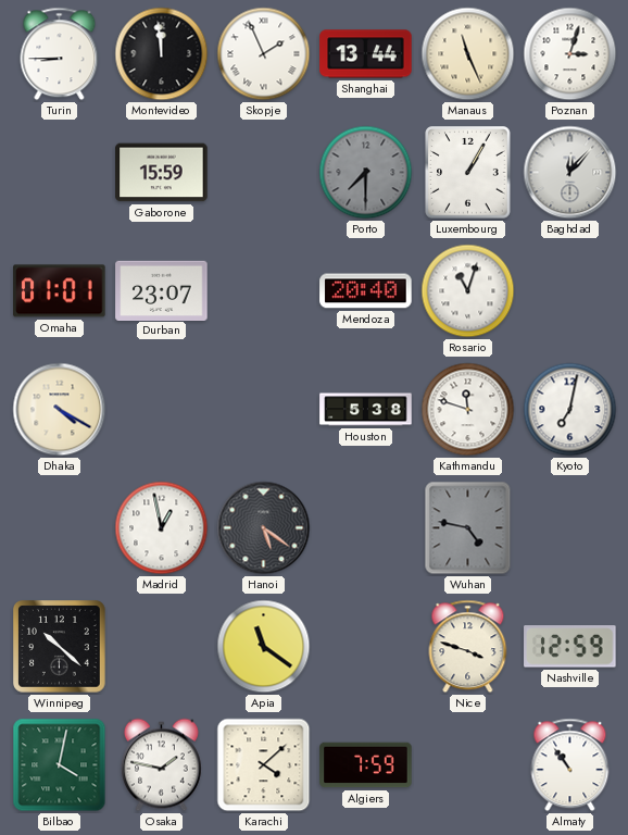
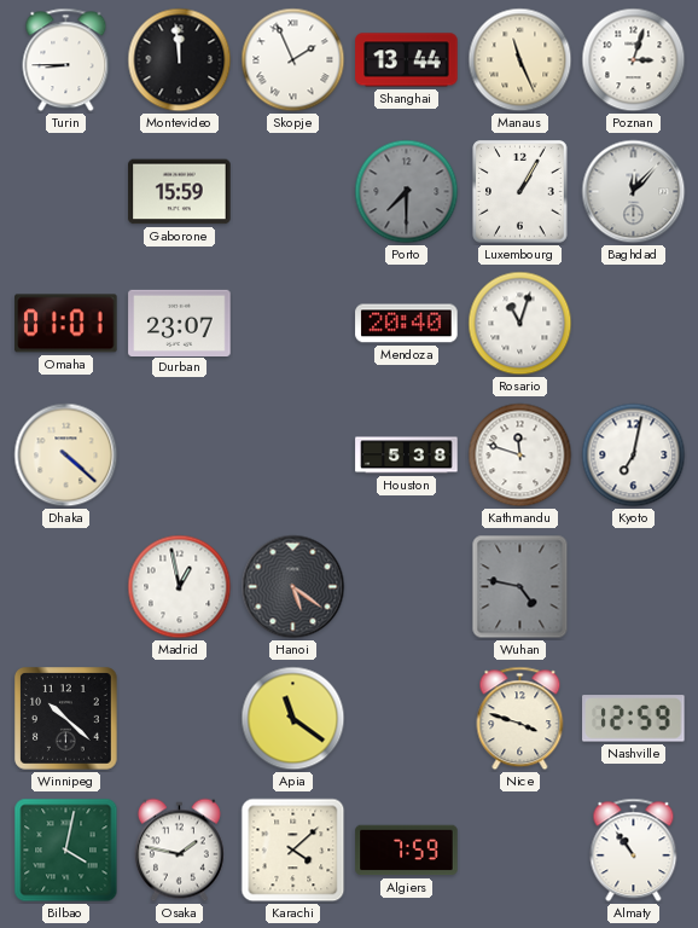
Dhaka: 4:20 -> 4:22 (66, 456)
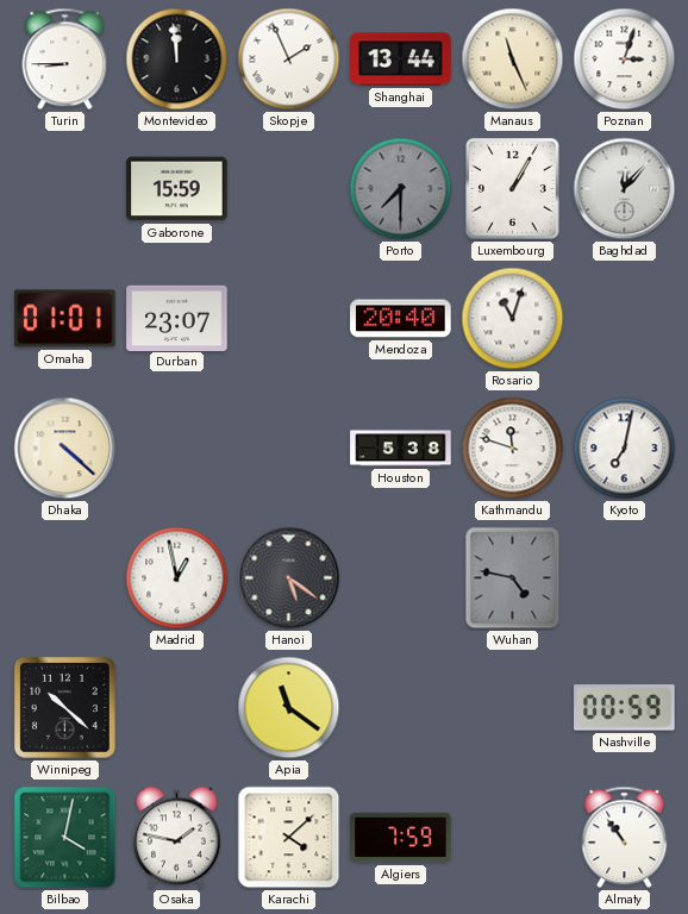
Nice: 3:48 -> none (520, 719)
Nashville: 12:59 -> 00:59 (625, 708)
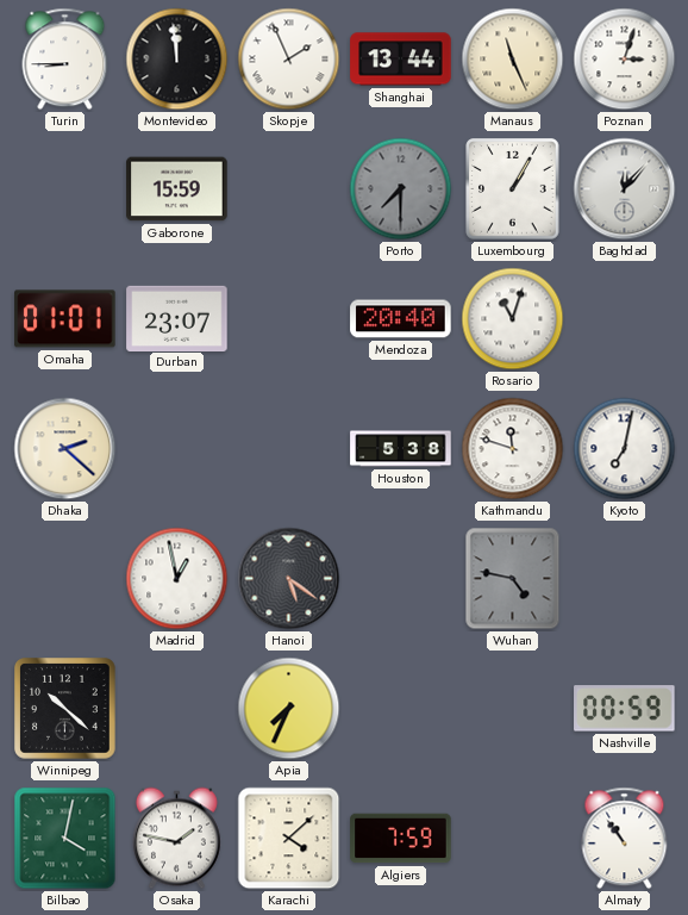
Dhaka: 4:22 -> 2:22 (65, 449)
Apia: 11:21 -> 7:34 (289, 709)
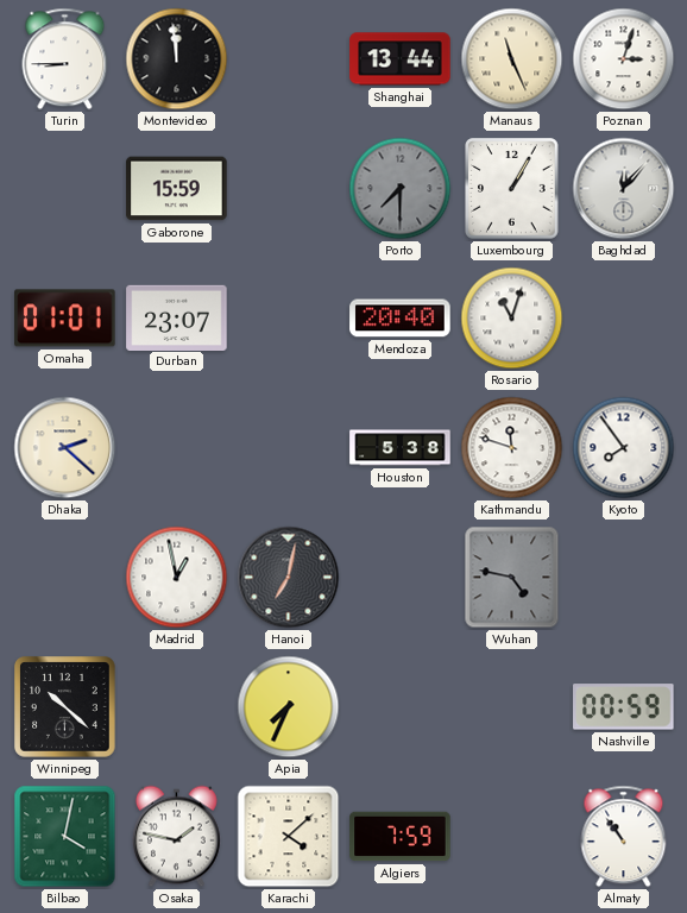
Skopje: 1:56 -> none (289, 60)
Kyoto: 7:02 -> 7:54 (624, 448)
Hanoi: 5:21 -> 7:02 (289, 578)
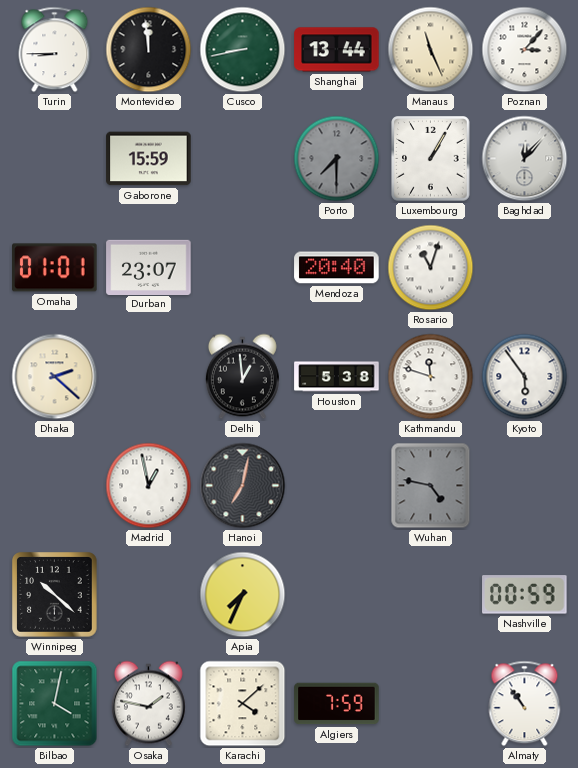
Cusco: none -> 8:43 (243, 50)
Poznan: 3:03 -> 3:07 (525, 50)
Delhi: none -> 12:59 (242, 377)
Kyoto: 7:54 -> 5:54 (525, 377)
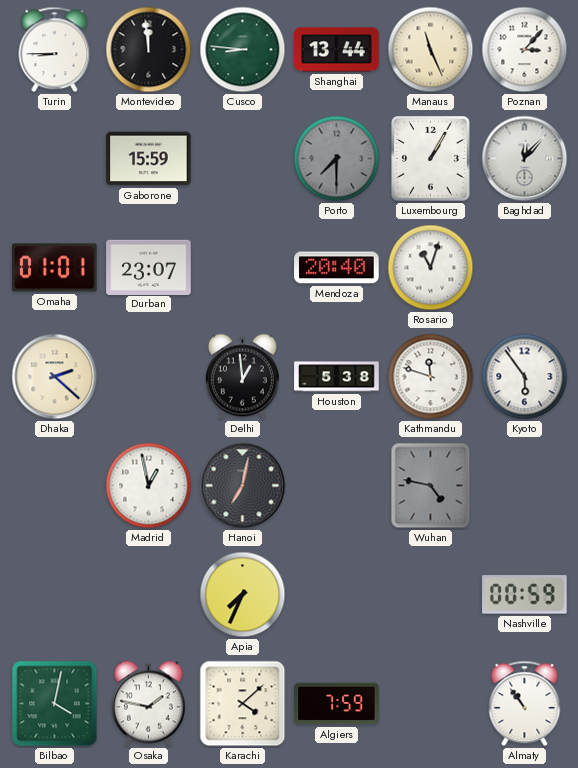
Cusco: 8:43 -> 8:46 (243, 50)
Winnipeg: 10:22 -> none (55, 595)
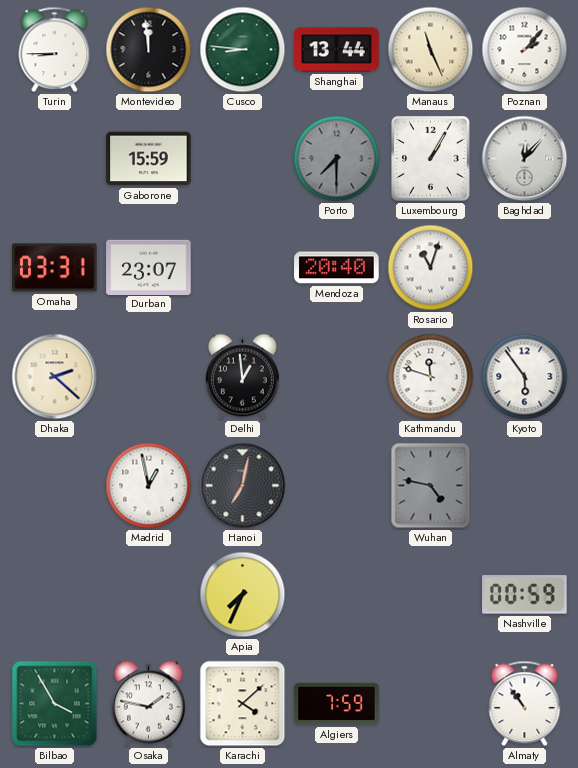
Poznan: 3:07 -> 2:07 (525, 50)
Omaha: 01:01 -> 03:31 (55, 268)
Houston: 5:38 -> none (337, 377)
Bilbao: 4:02 -> 3:55 (55, 704)
